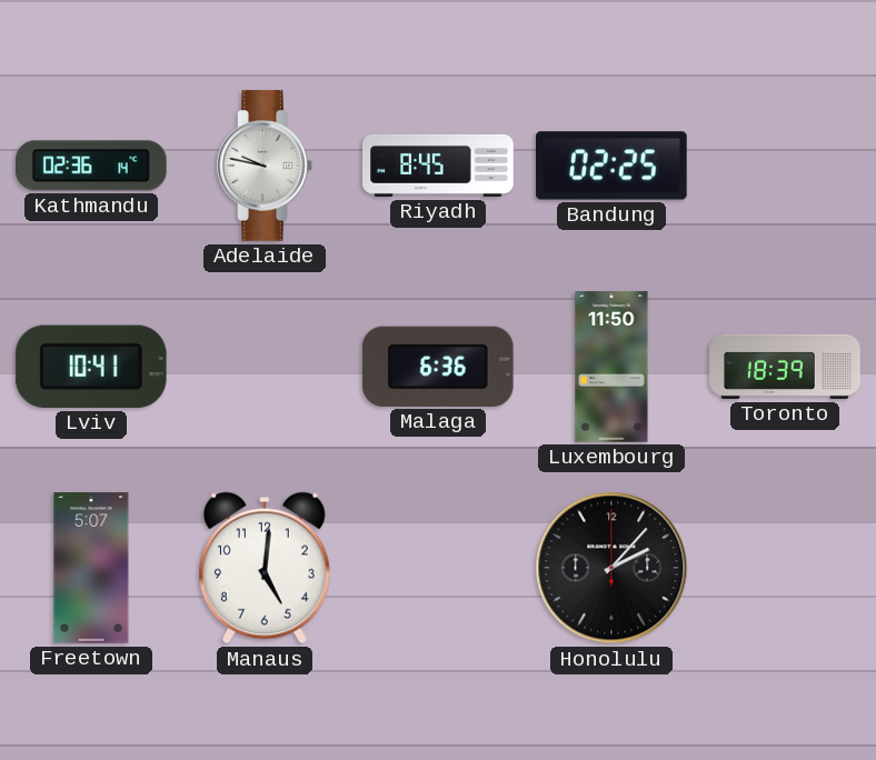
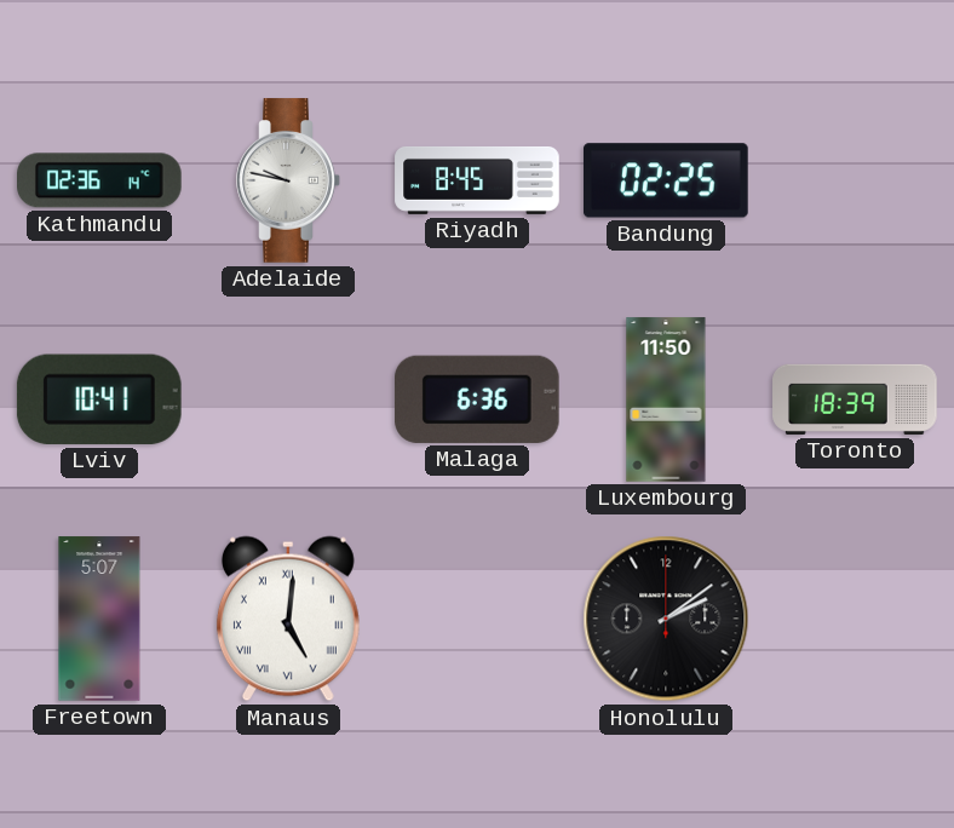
Manaus numerals: Arabic -> Roman (288, 619)
Honolulu: 2:07 -> 2:09 (666, 619)
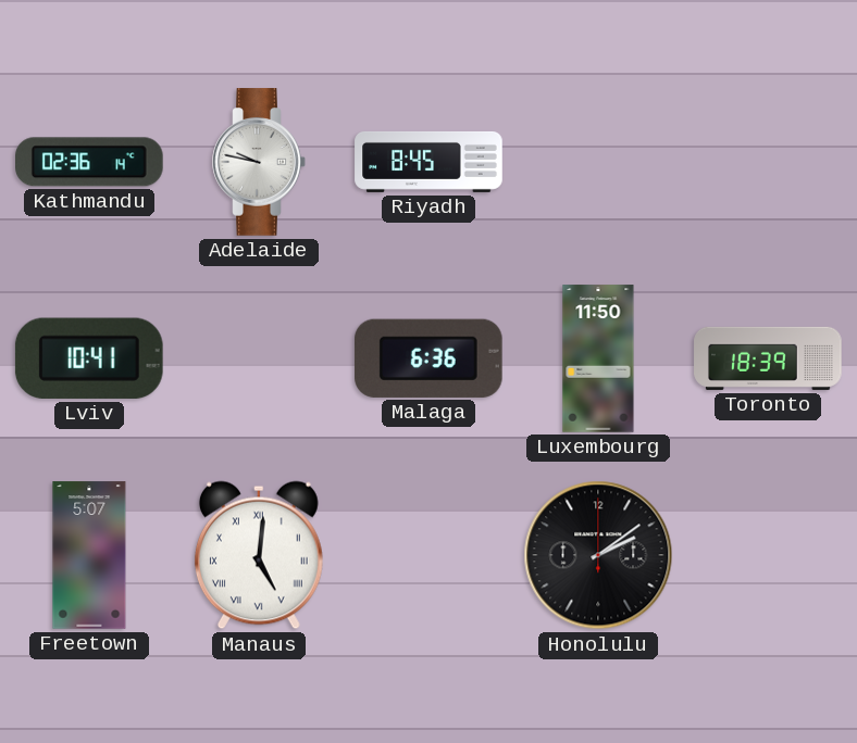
Bandung: 02:25 -> none (667, 180)
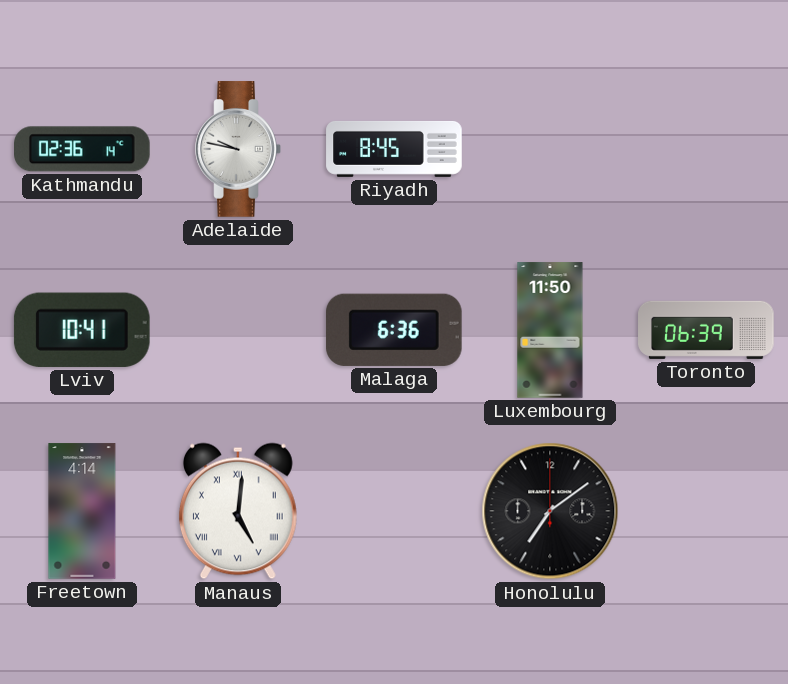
Toronto: 18:39 -> 06:39 (706, 330)
Freetown: 5:07 -> 4:14 (82, 511)
Honolulu: 2:09 -> 7:09 (550, 511)
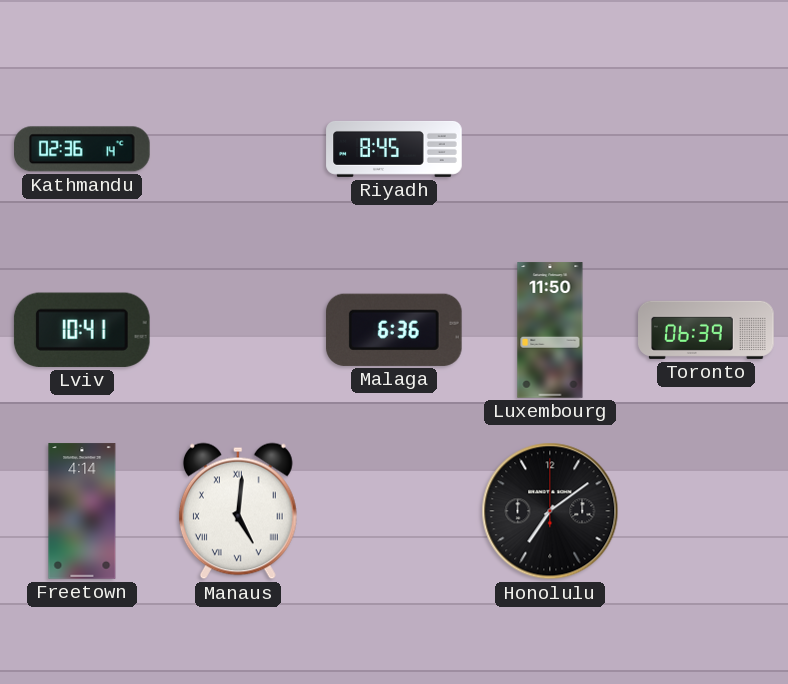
Adelaide: 9:47 -> none (238, 149)
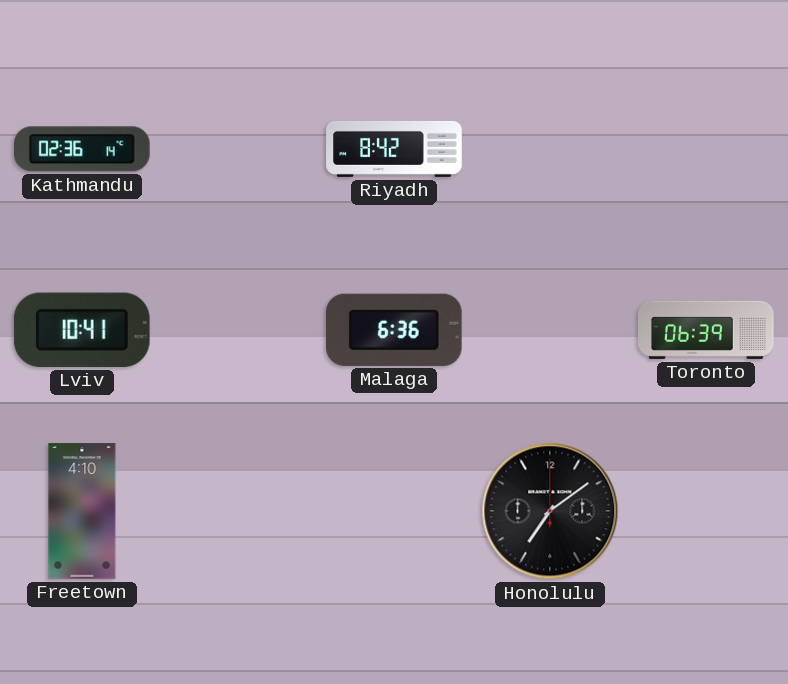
Riyadh: 8:45 -> 8:42 (394, 149)
Luxembourg: 11:50 -> none (550, 330)
Freetown: 4:14 -> 4:10 (82, 511)
Manaus: 5:01 -> none (238, 511)
